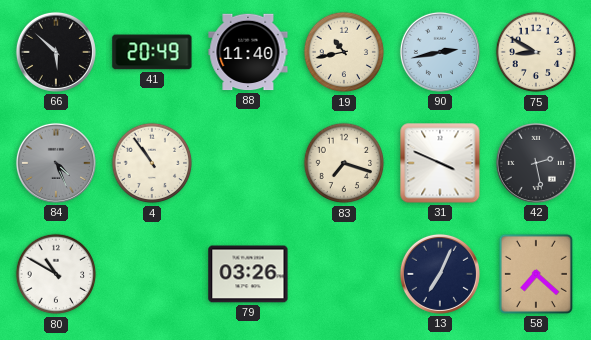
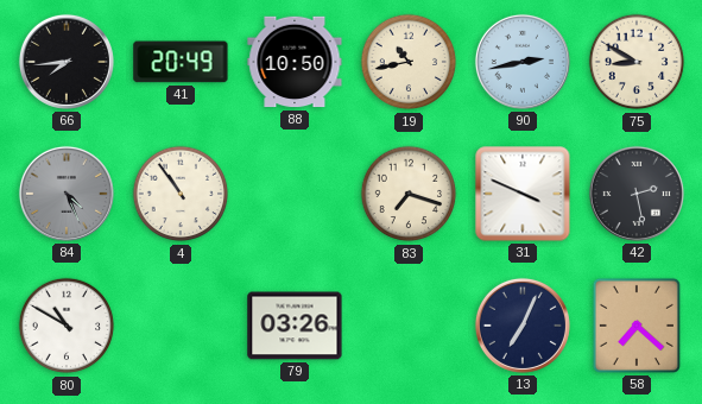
66: 5:52 -> 7:44 (67, 62)
88: 11:40 -> 10:50 (295, 62)
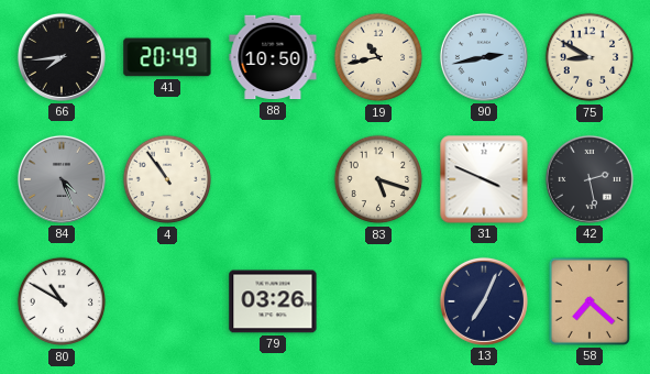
83: 7:18 -> 5:18 (378, 179)
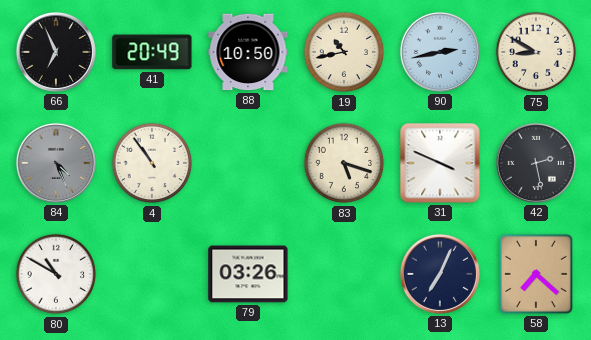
66: 7:44 -> 6:56 (56, 52)
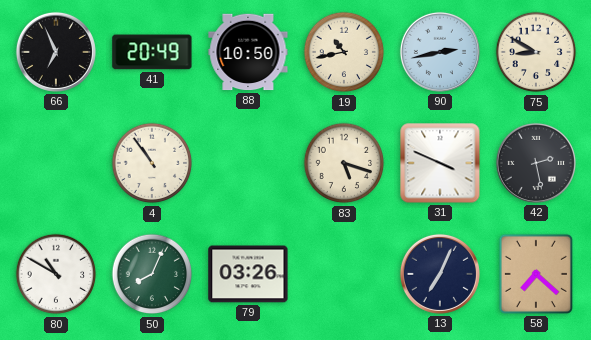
84: 4:26 -> none (56, 163)
50: none -> 8:04 (152, 274)
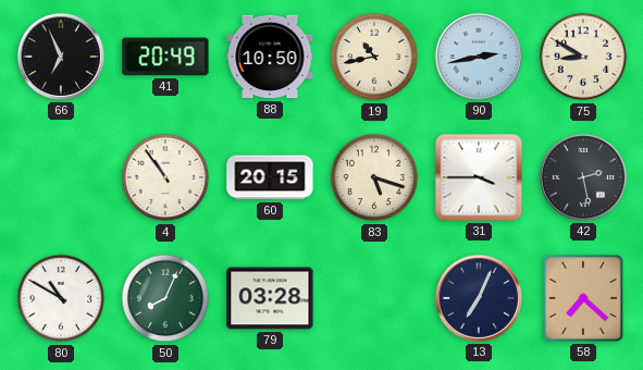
60: none -> 20:15 (270, 177)
31: 3:49 -> 3:45 (479, 177)
79: 03:26 -> 03:28 (270, 298)
